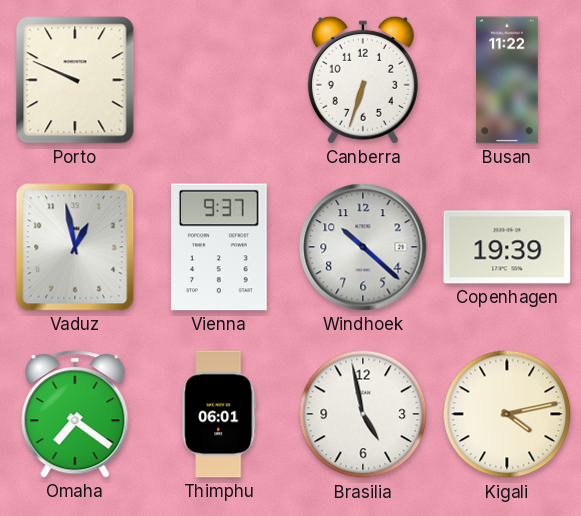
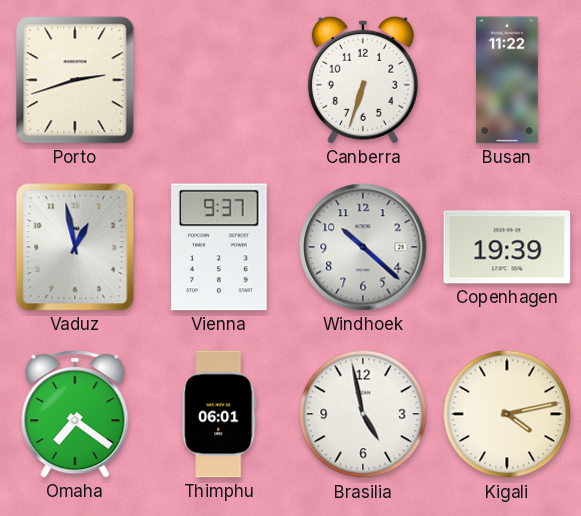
Porto: 9:49 -> 2:42 (75, 80)
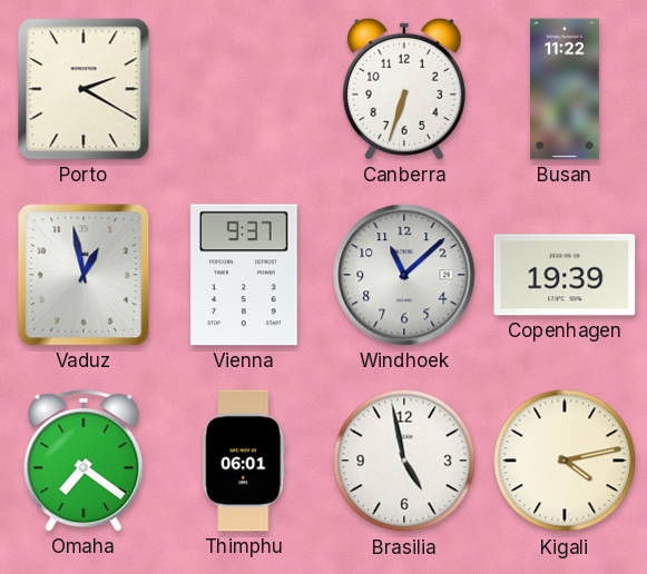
Porto: 2:42 -> 2:20 (84, 89)
Windhoek: 10:22 -> 11:08 (404, 275)
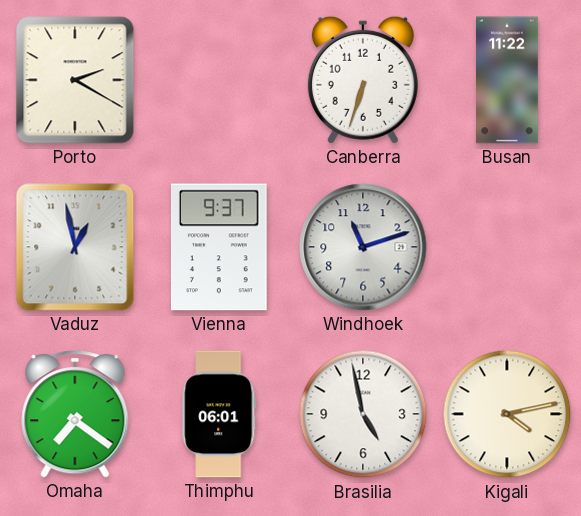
Windhoek: 11:08 -> 11:12 (363, 247)
Copenhagen: 19:39 -> none (565, 275)
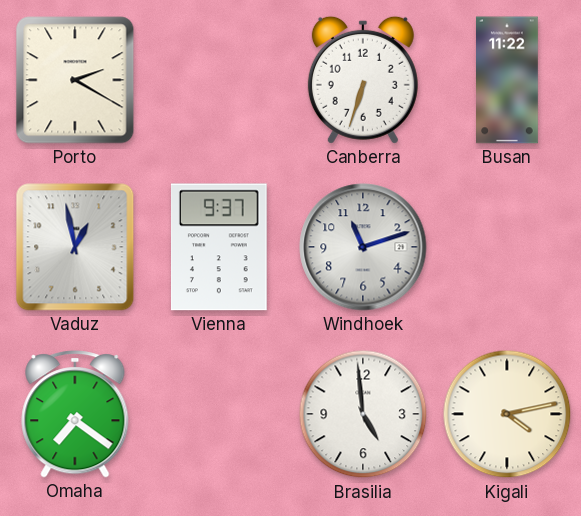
Thimphu: 06:01 -> none (219, 414)
Brasilia: 4:58 -> 4:59 (363, 414)
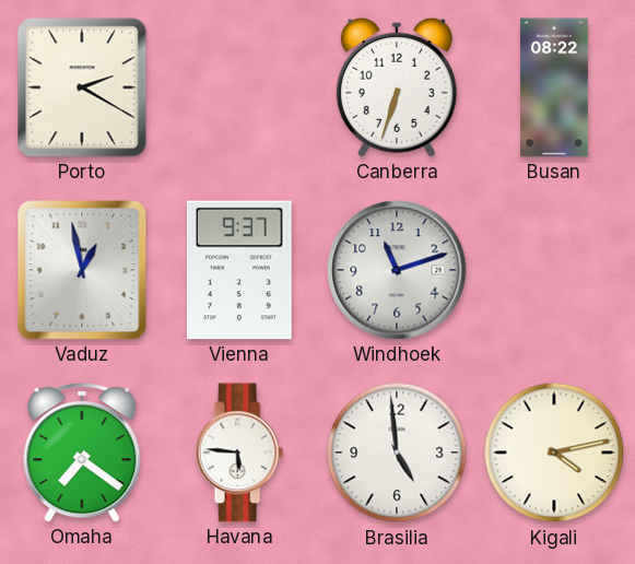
Busan: 11:22 -> 08:22 (555, 87)
Havana: none -> 5:46 (239, 453)
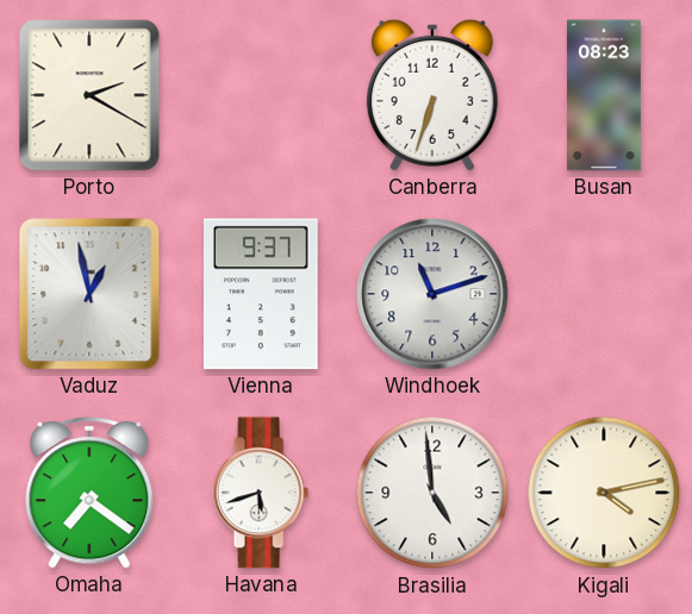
Busan: 08:22 -> 08:23 (605, 95)
Havana: 5:46 -> 5:42 (261, 493)
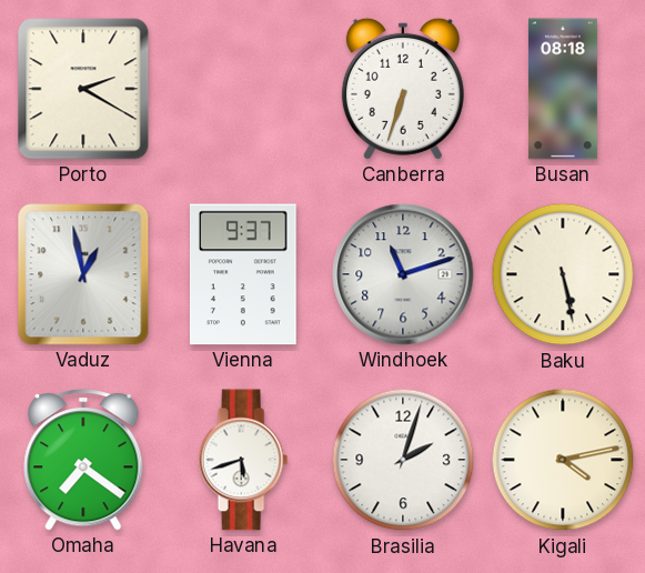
Busan: 08:23 -> 08:18 (564, 89)
Baku: none -> 5:28 (563, 274)
Brasilia: 4:59 -> 2:03 (403, 460)
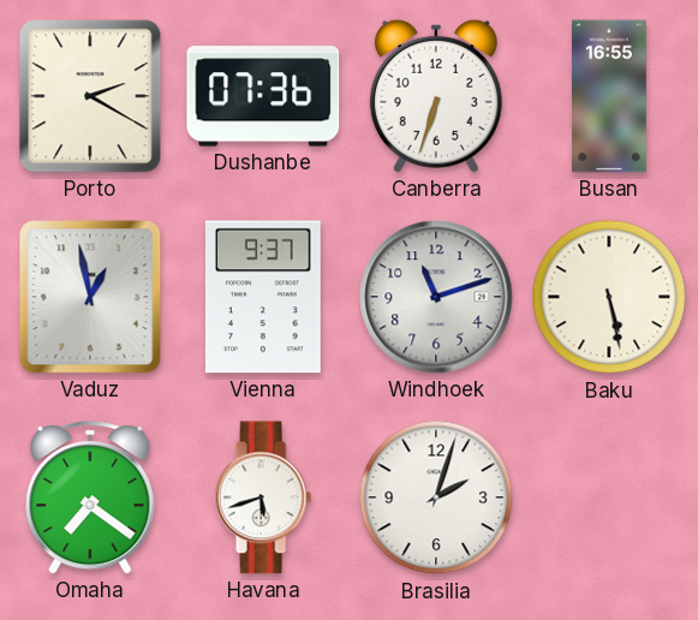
Dushanbe: none -> 07:36 (263, 96)
Busan: 08:18 -> 16:55 (610, 96)
Kigali: 4:13 -> none (563, 460)
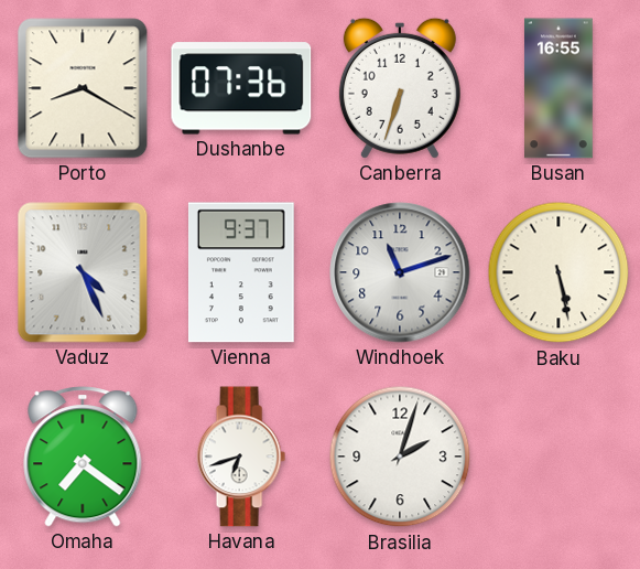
Porto: 2:20 -> 8:20 (83, 88)
Vaduz: 12:58 -> 4:26 (83, 272)
Havana: 5:42 -> 6:42 (241, 457)
